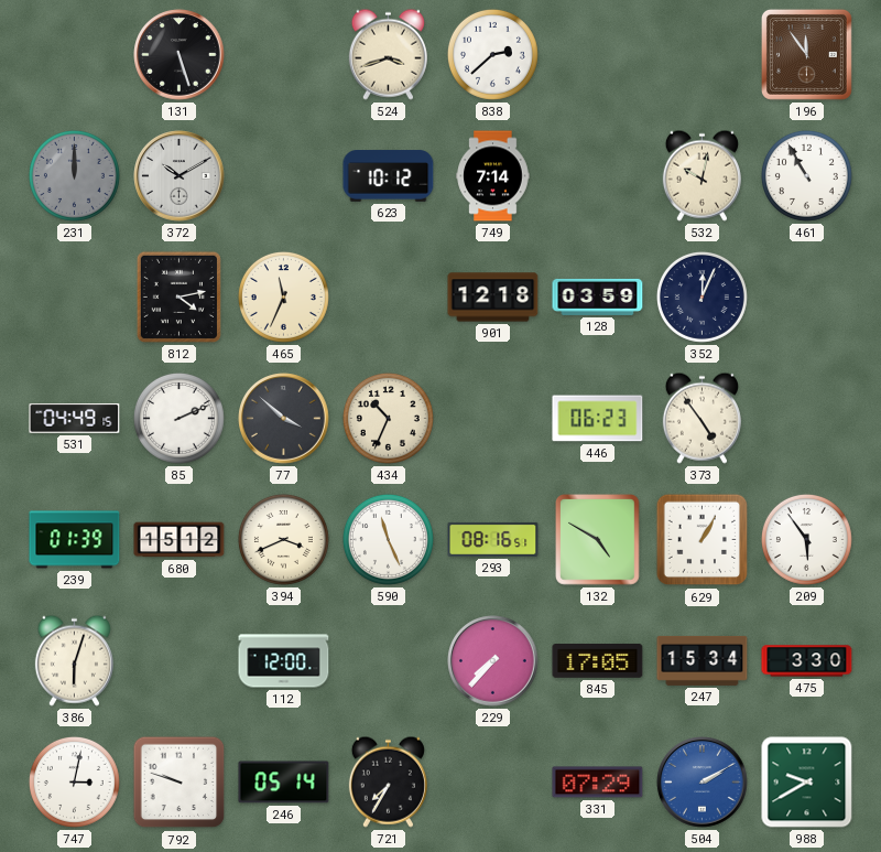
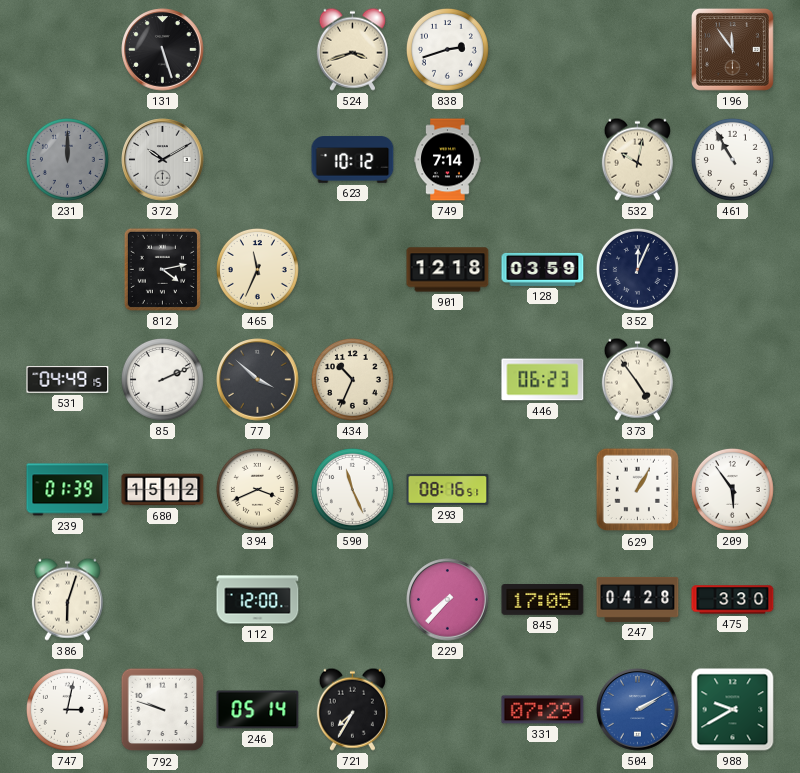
838: 2:38 -> 2:42 (447, 49)
132: 4:50 -> none (598, 540)
247: 15:34 -> 04:28 (638, 599)
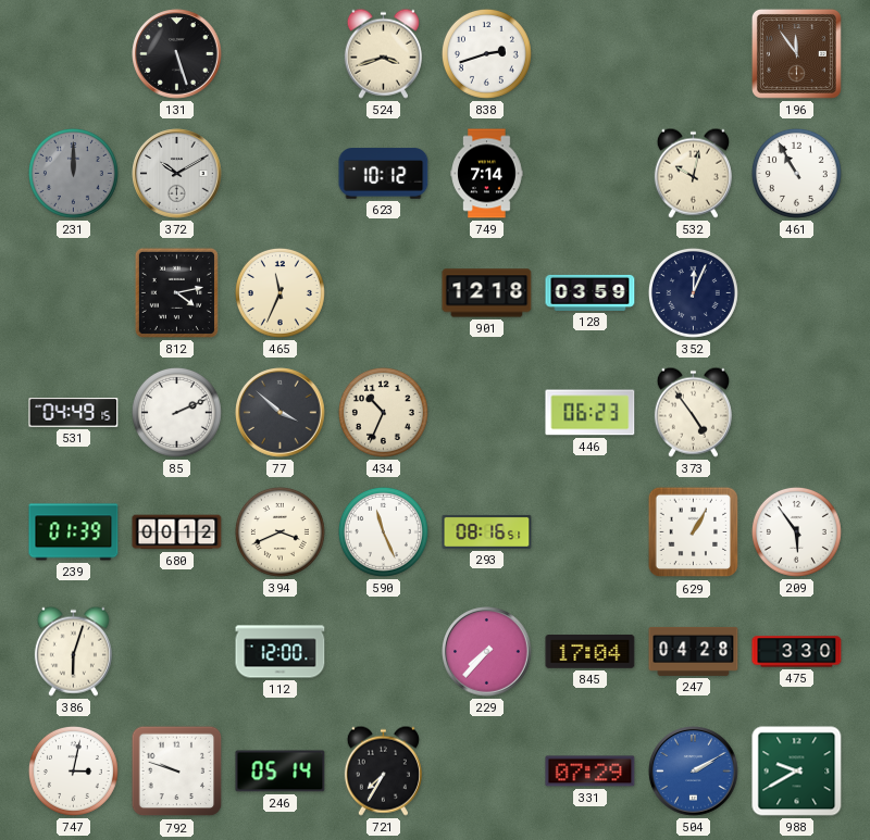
680: 15:12 -> 00:12 (177, 532)
845: 17:05 -> 17:04 (591, 652)
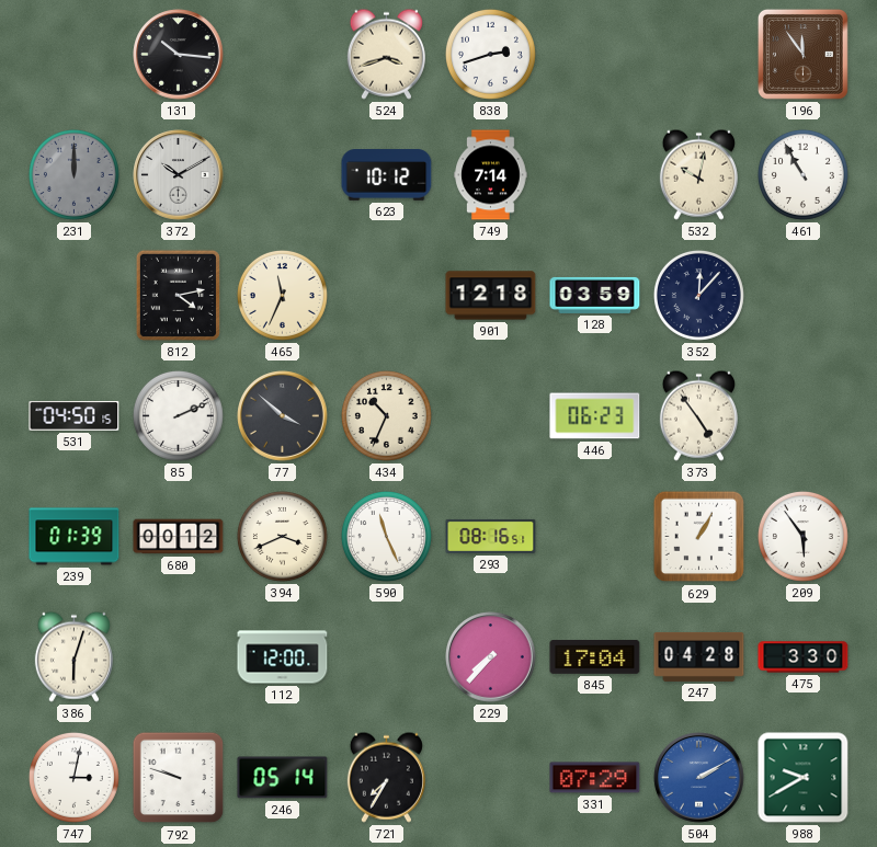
131: 5:27 -> 10:16 (179, 55)
352: 12:04 -> 12:07 (698, 295)
531: 04:49 -> 04:50 (75, 416)
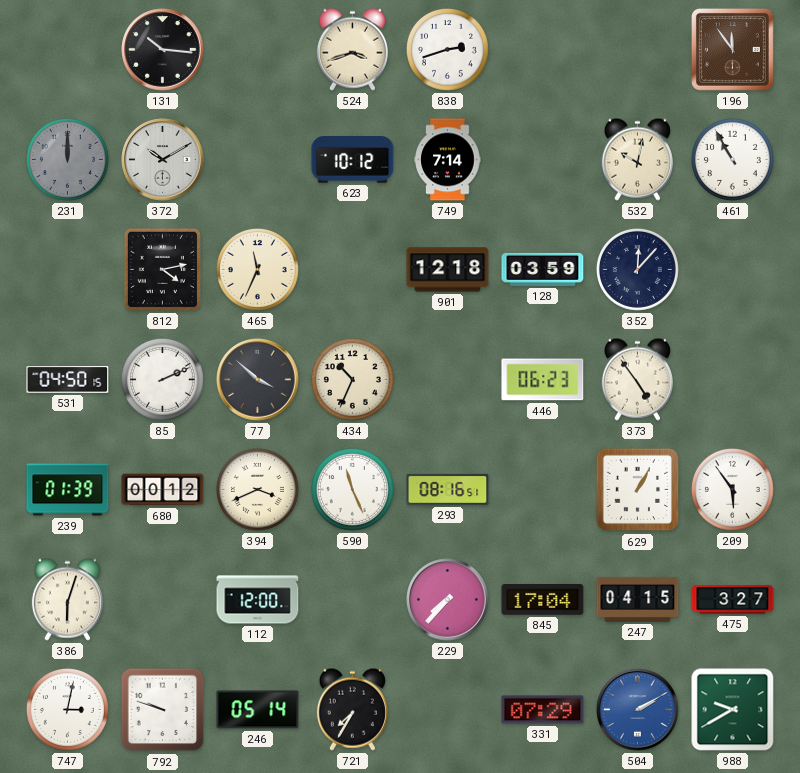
247: 04:28 -> 04:15 (638, 599)
475: 3:30 -> 3:27 (733, 600)
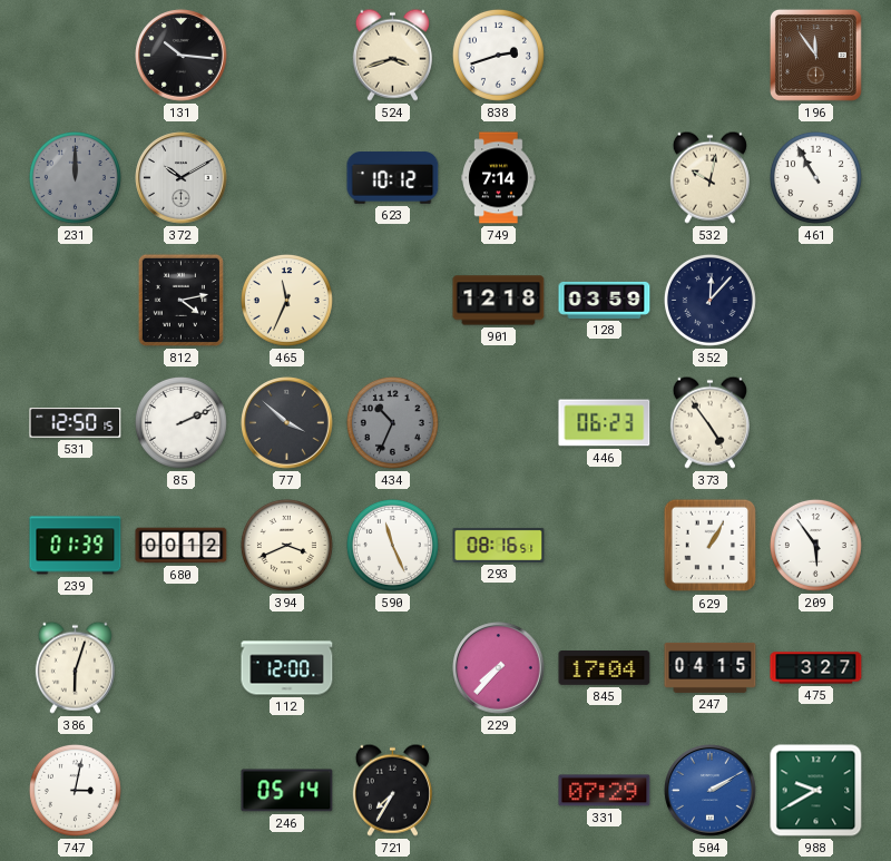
531: 04:50 -> 12:50 (76, 423)
434 dial: cream -> grey (392, 422)
792: 9:48 -> none (163, 710)
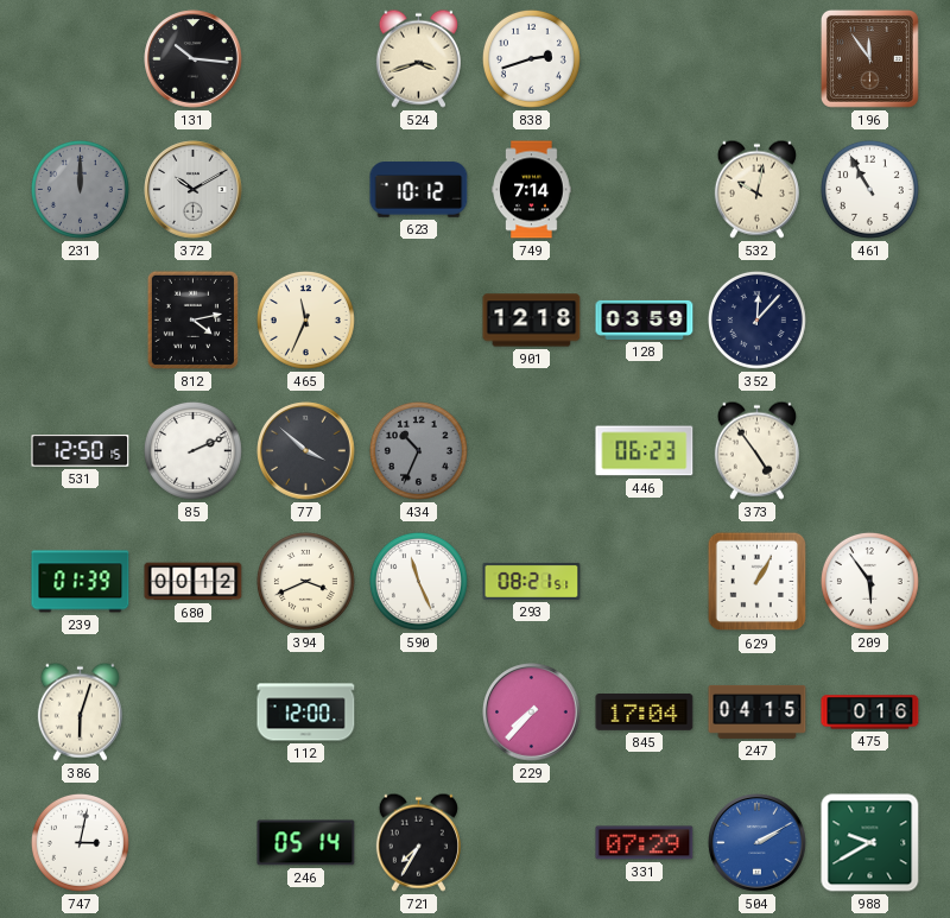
293: 08:16 -> 08:21 (532, 581)
475: 3:27 -> 0:16 (870, 713)
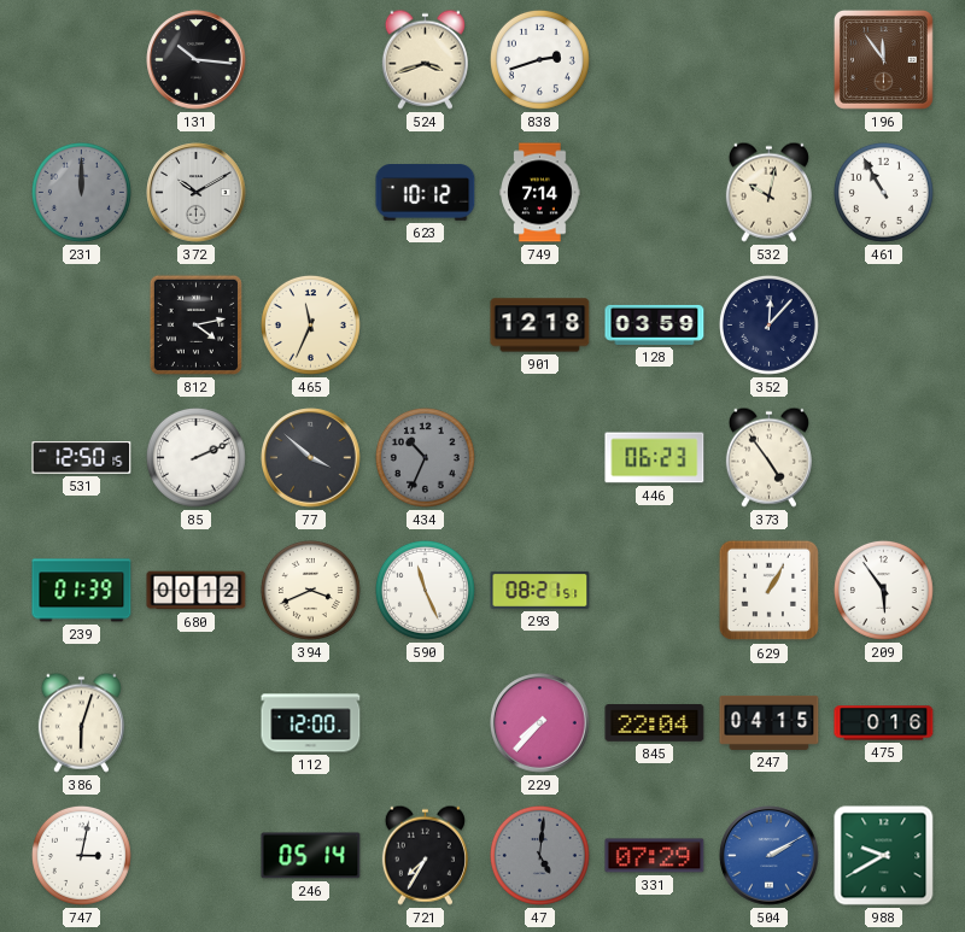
845: 17:04 -> 22:04 (655, 723)
47: none -> 5:01 (539, 855)
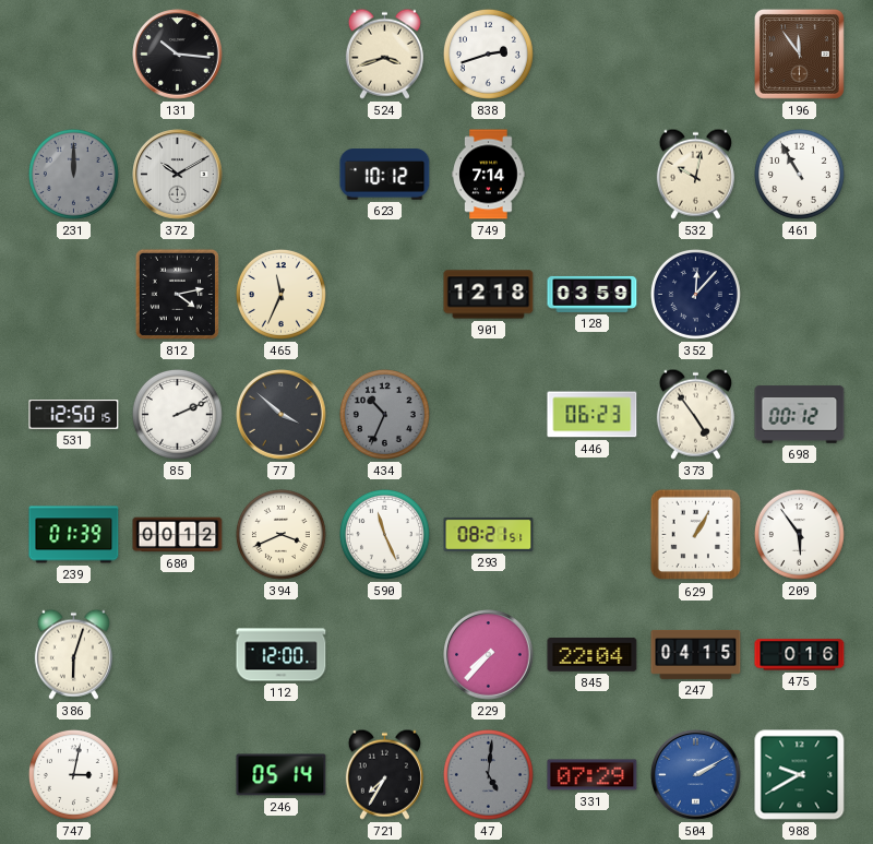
698: none -> 00:12 (800, 415)
